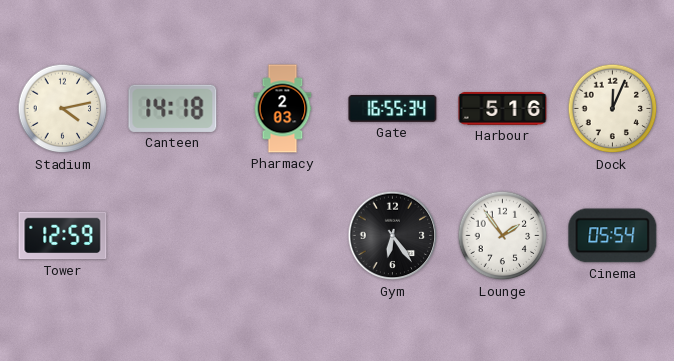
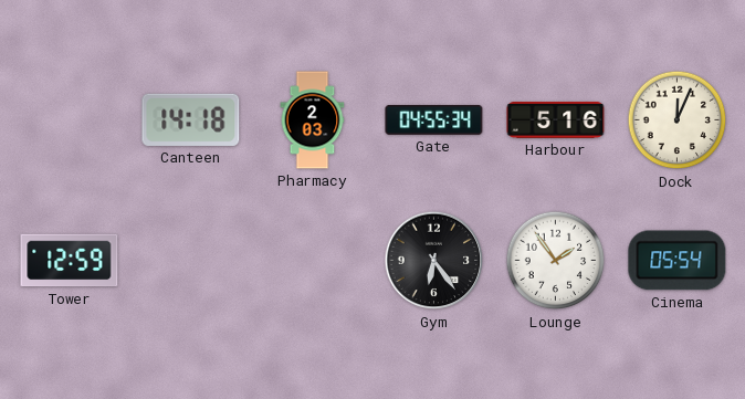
Stadium: 4:13 -> none (63, 109)
Gate: 16:55 -> 04:55 (434, 120)
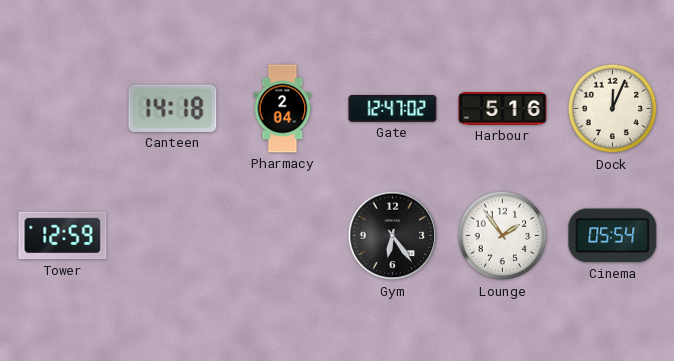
Pharmacy: 2:03 -> 2:04 (283, 109)
Gate: 04:55 -> 12:47 (393, 109)
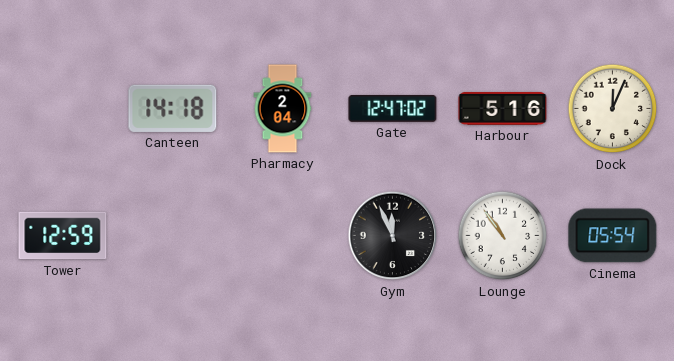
Gym: 6:24 -> 11:56 (393, 236)
Lounge: 1:54 -> 10:54 (503, 236)
